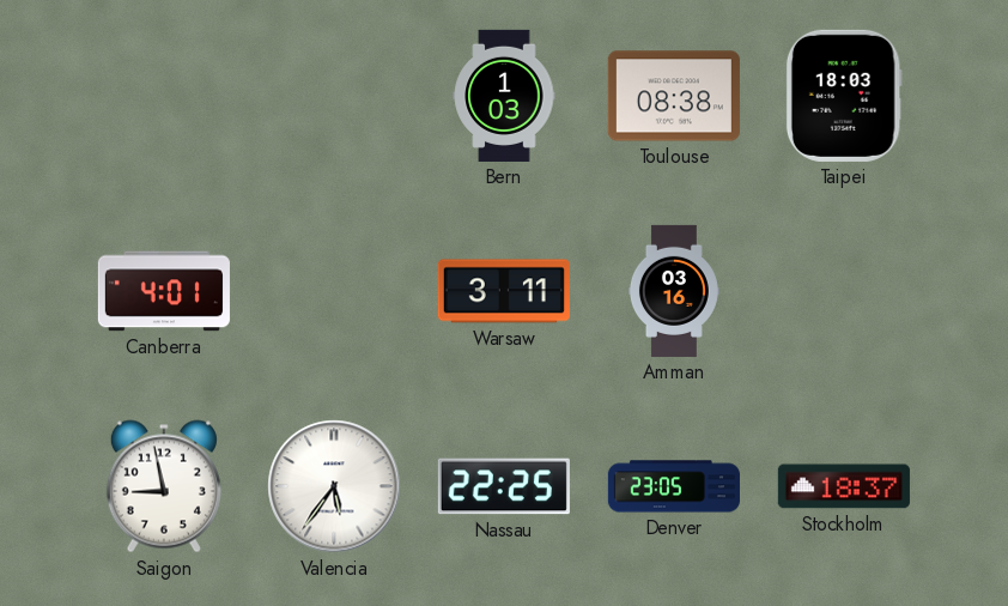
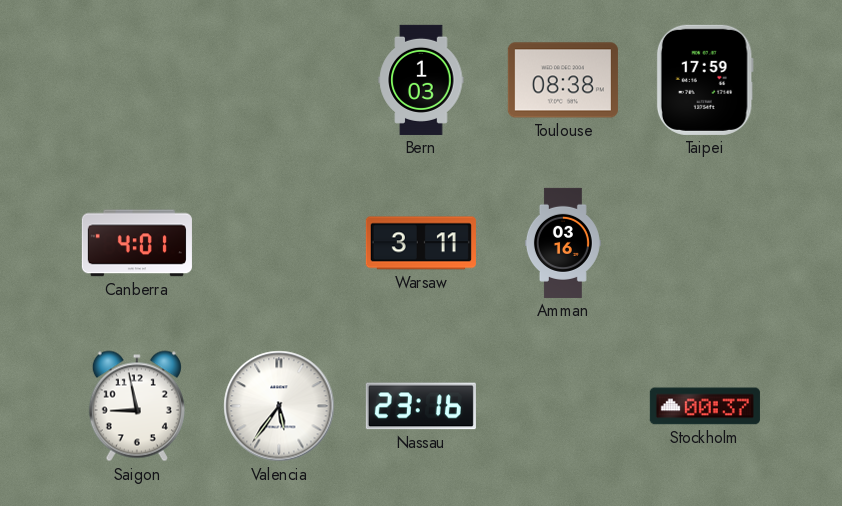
Taipei: 18:03 -> 17:59 (705, 80)
Nassau: 22:25 -> 23:16 (421, 406)
Denver: 23:05 -> none (674, 486)
Stockholm: 18:37 -> 00:37 (705, 406)
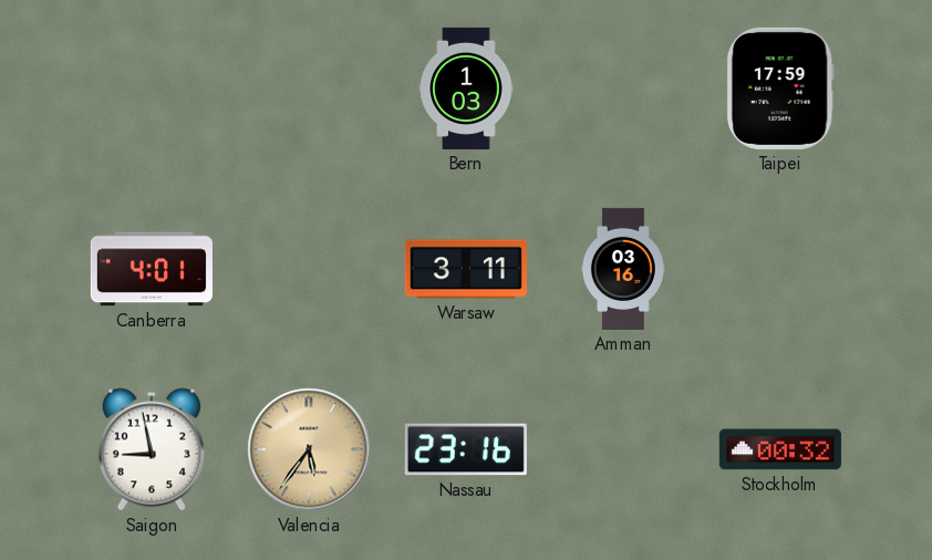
Toulouse: 08:38 -> none (563, 80)
Valencia dial: white -> champagne (309, 449)
Stockholm: 00:37 -> 00:32 (780, 449)
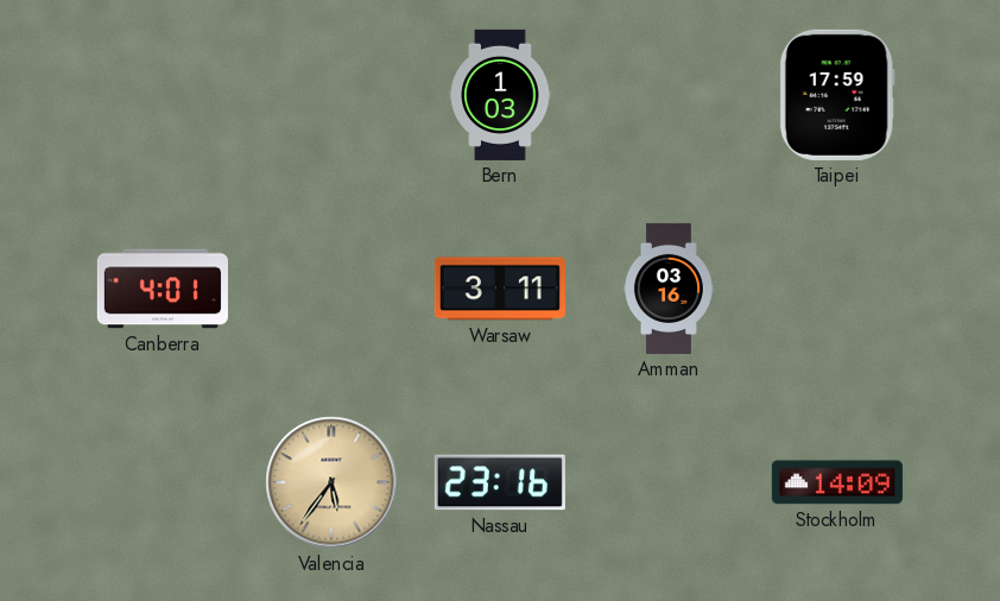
Saigon: 8:58 -> none (152, 449)
Stockholm: 00:32 -> 14:09 (837, 482)
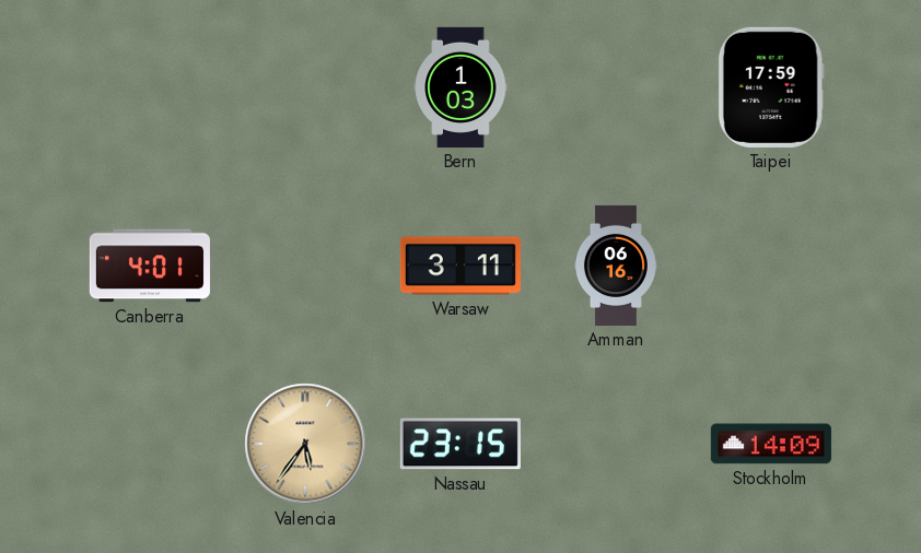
Amman: 03:16 -> 06:16 (616, 266)
Nassau: 23:16 -> 23:15 (460, 444)
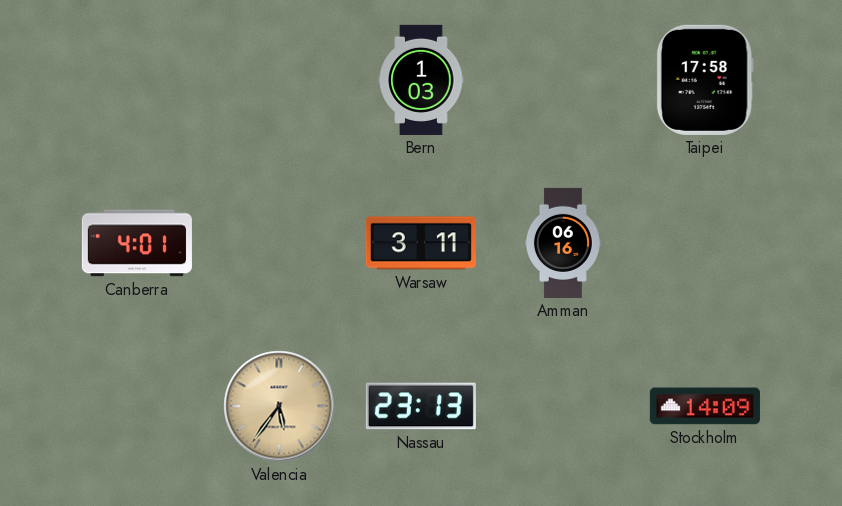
Taipei: 17:59 -> 17:58 (705, 80)
Nassau: 23:15 -> 23:13 (421, 406)
